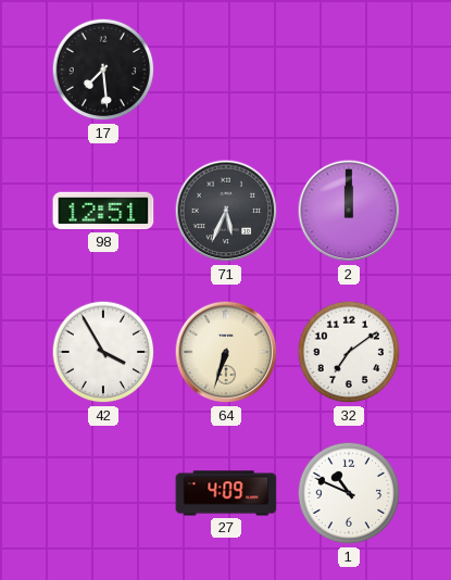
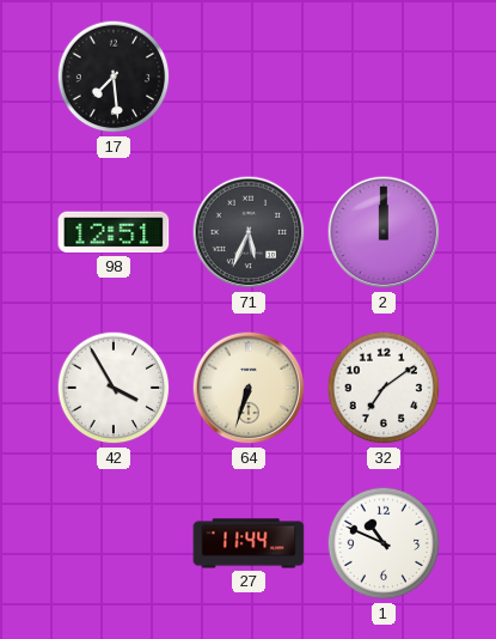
27: 4:09 -> 11:44 (249, 543)
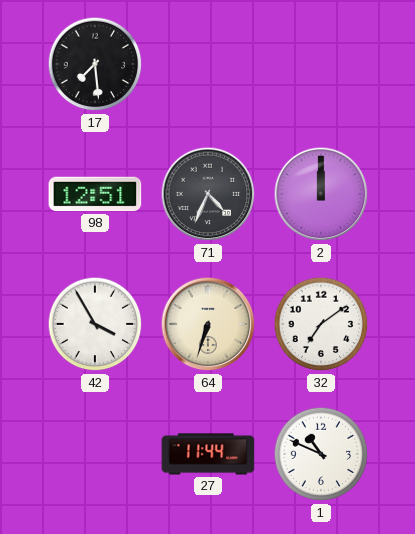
71: 5:34 -> 4:34 (208, 194)
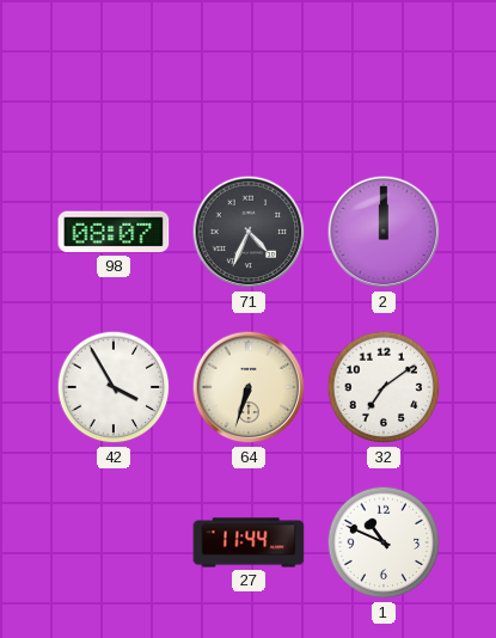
17: 7:29 -> none (95, 64)
98: 12:51 -> 08:07 (114, 232)
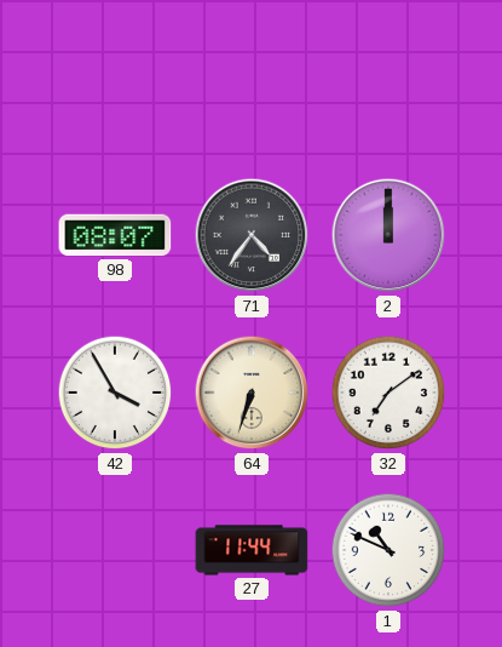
71: 4:34 -> 4:36 (252, 235)
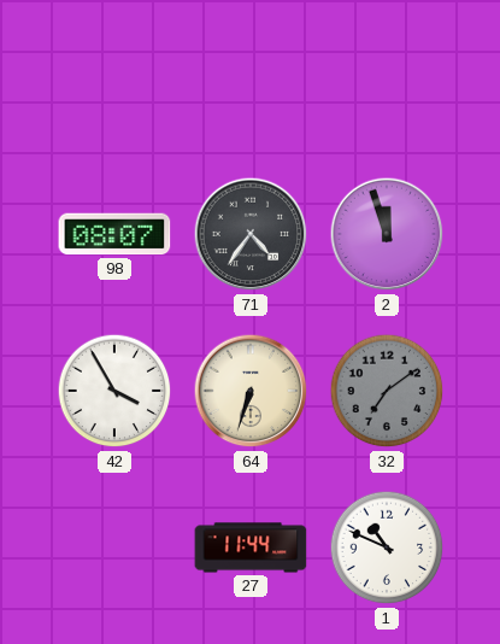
2: 12:00 -> 11:57 (387, 234)
32 dial: white -> grey (387, 391)
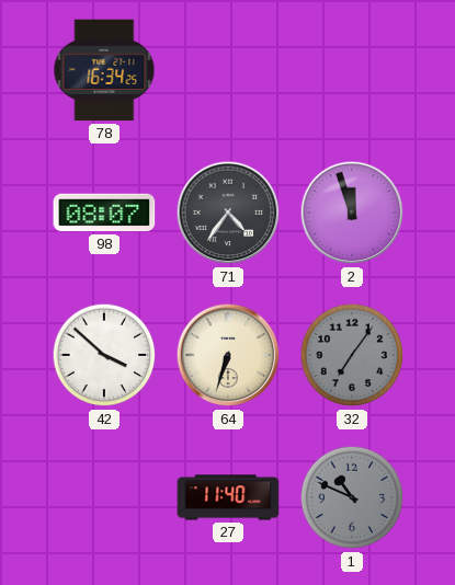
78: none -> 16:34 (104, 70)
42: 3:55 -> 3:52 (104, 355)
32: 7:09 -> 7:06 (352, 355)
27: 11:44 -> 11:40 (228, 497)
1 dial: white -> grey (352, 497)
